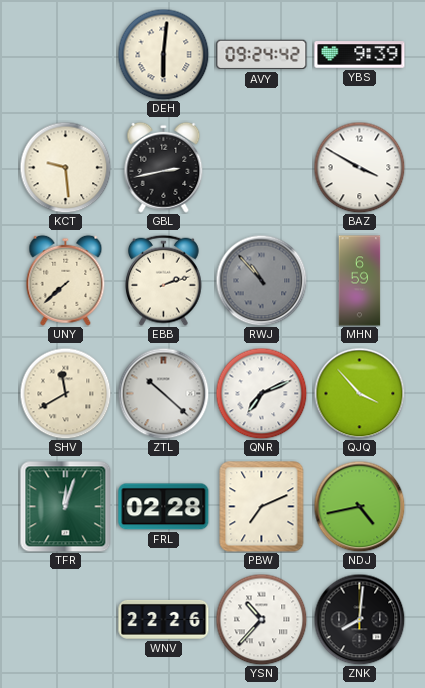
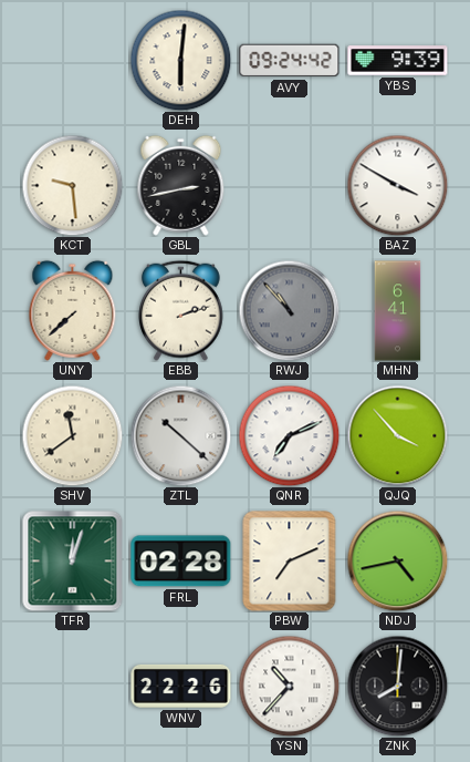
MHN: 6:59 -> 6:41 (398, 311)
SHV: 11:40 -> 11:39 (72, 435)
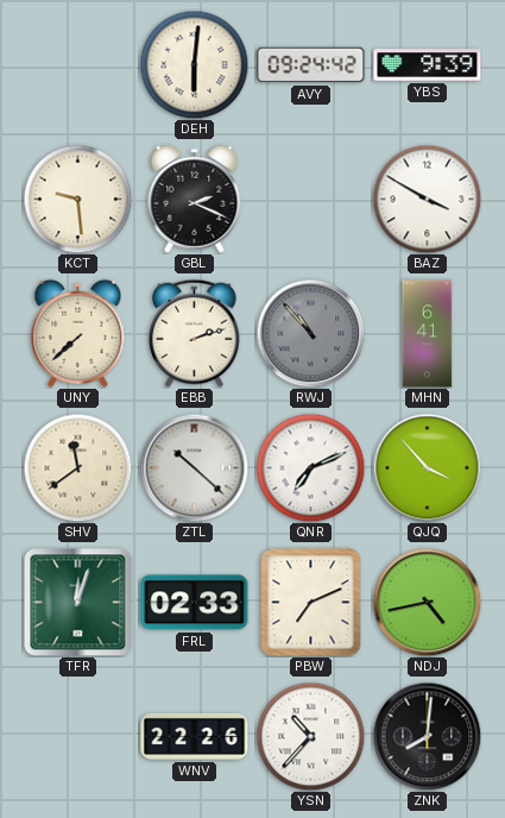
GBL: 2:43 -> 2:19 (195, 199)
FRL: 02:28 -> 02:33 (195, 603)
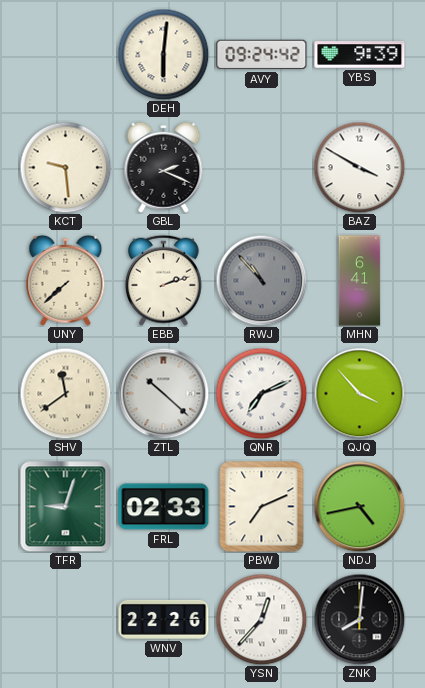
TFR: 12:03 -> 9:03 (65, 506)
YSN: 10:37 -> 12:37 (261, 619)
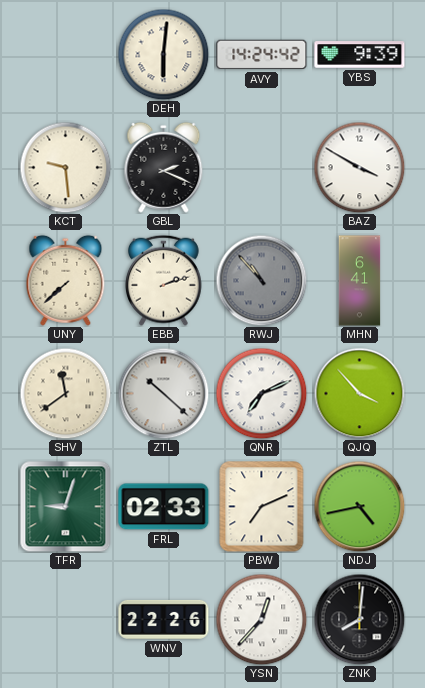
AVY: 09:24 -> 14:24 (262, 55)
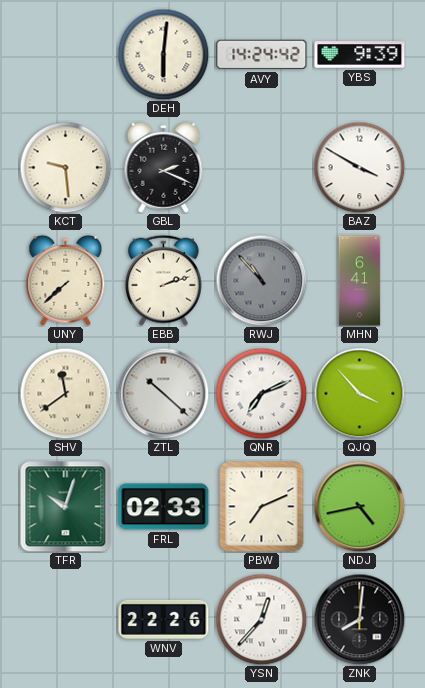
TFR: 9:03 -> 10:03 (65, 506)
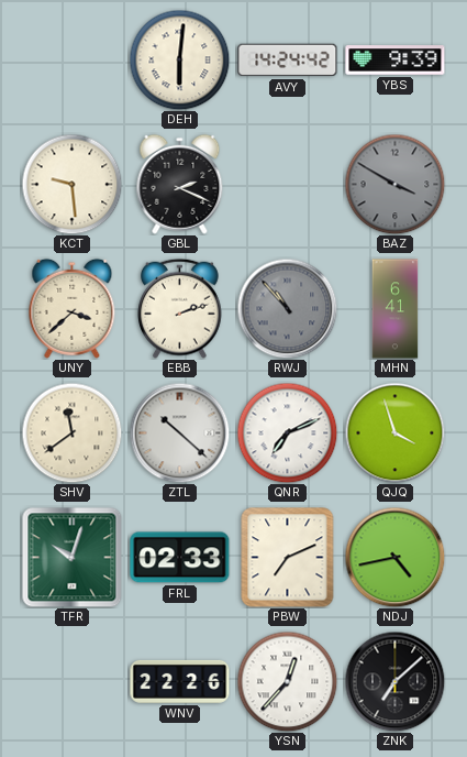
BAZ dial: white -> grey (394, 184)
UNY: 7:38 -> 3:38 (73, 308)
QJQ: 3:53 -> 3:57 (394, 432)
ZNK: 8:01 -> 7:08 (394, 681)
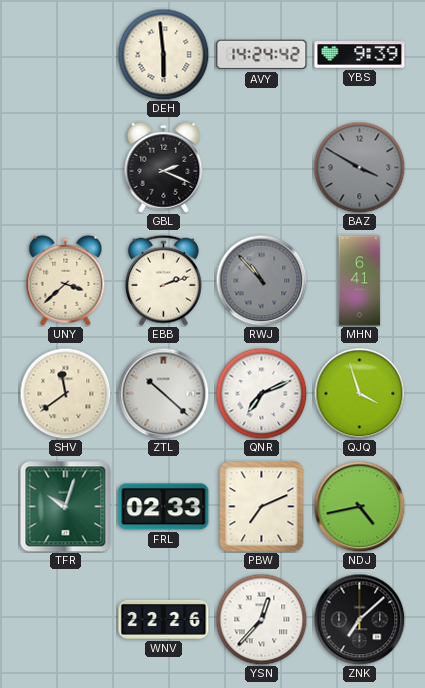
DEH: 6:01 -> 5:59 (163, 54)
KCT: 9:29 -> none (71, 184)
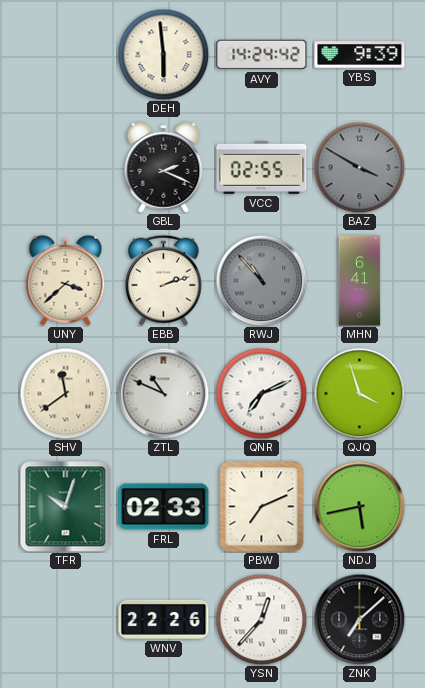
VCC: none -> 02:55 (262, 167)
ZTL: 10:22 -> 10:49 (163, 393)
NDJ: 4:43 -> 5:43 (359, 506)
